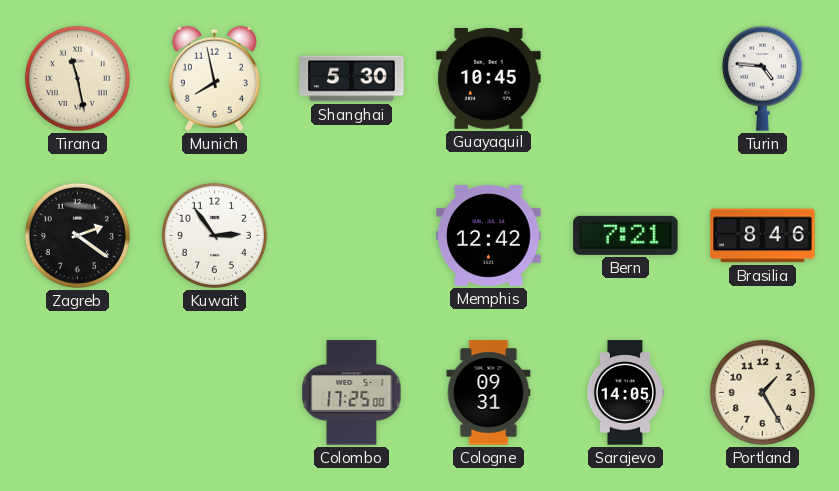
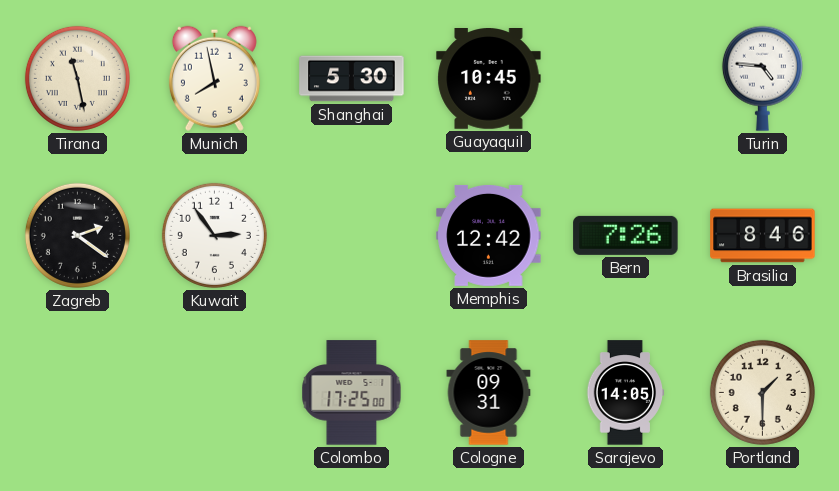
Bern: 7:21 -> 7:26 (626, 235)
Portland: 1:25 -> 1:30 (762, 392)
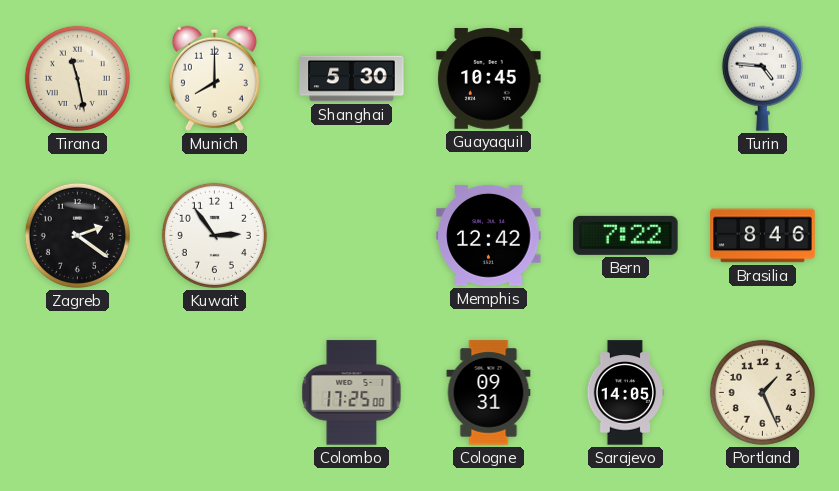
Munich: 7:58 -> 8:00 (214, 78)
Bern: 7:26 -> 7:22 (626, 235)
Portland: 1:30 -> 1:26 (762, 392)
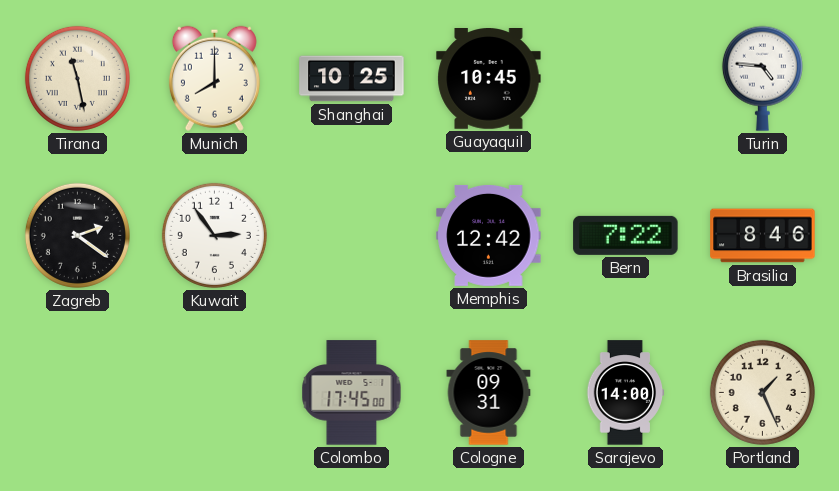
Shanghai: 5:30 -> 10:25 (352, 79)
Colombo: 17:25 -> 17:45 (352, 393)
Sarajevo: 14:05 -> 14:00 (626, 393)
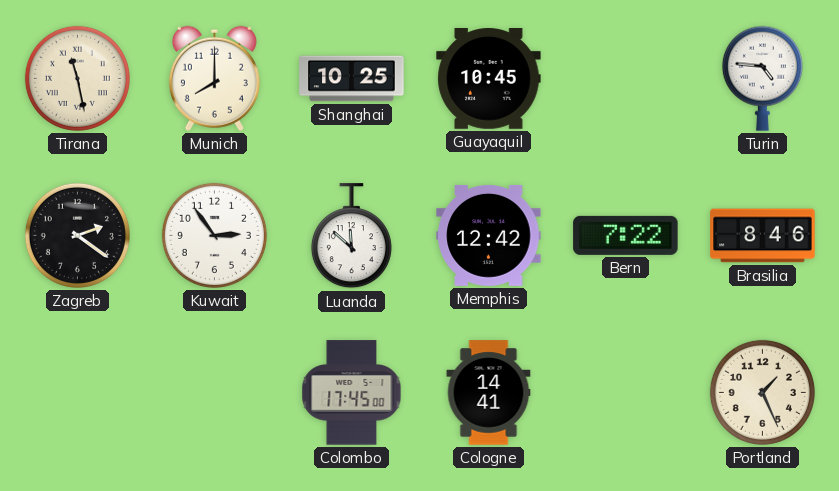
Luanda: none -> 11:52 (351, 236)
Cologne: 09:31 -> 14:41 (489, 393)
Sarajevo: 14:00 -> none (626, 393)
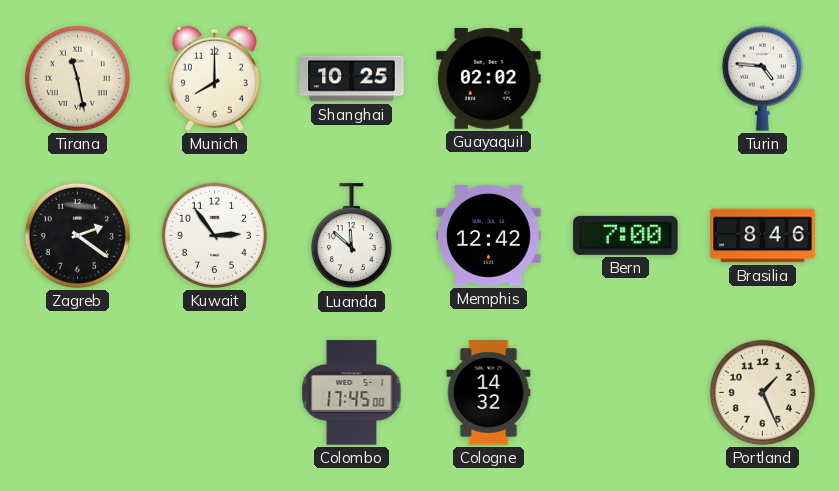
Guayaquil: 10:45 -> 02:02 (489, 79)
Bern: 7:22 -> 7:00 (626, 235)
Cologne: 14:41 -> 14:32 (489, 393)
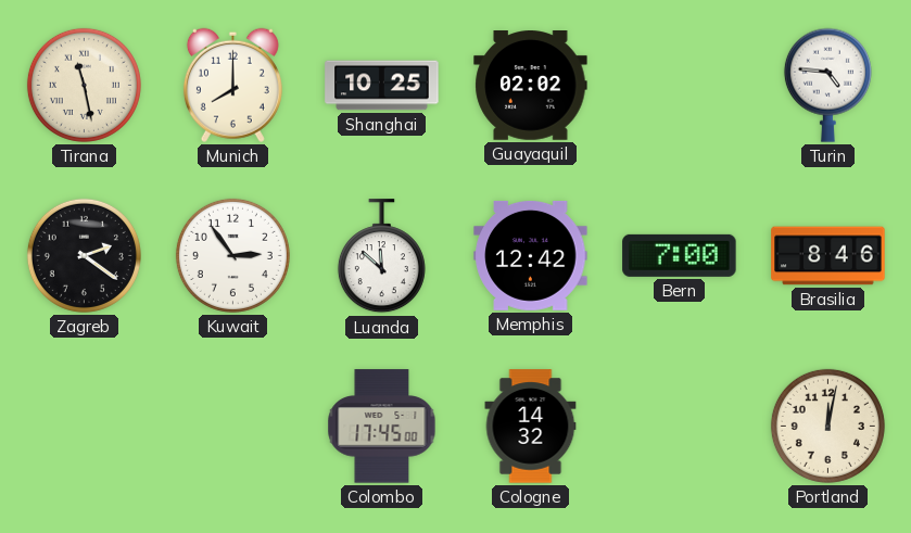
Portland: 1:26 -> 12:02 (827, 426)
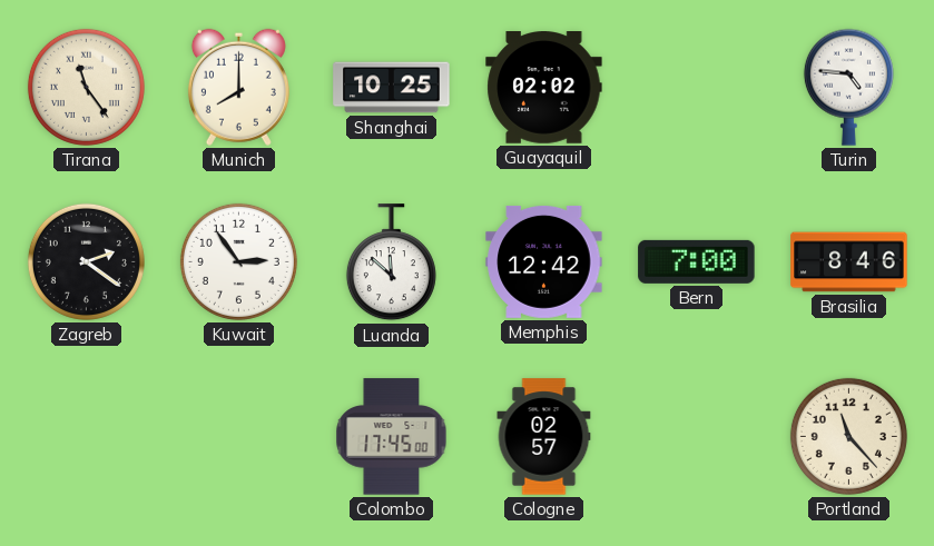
Tirana: 11:28 -> 11:24 (86, 87)
Cologne: 14:32 -> 02:57 (544, 437)
Portland: 12:02 -> 11:23 (848, 436)
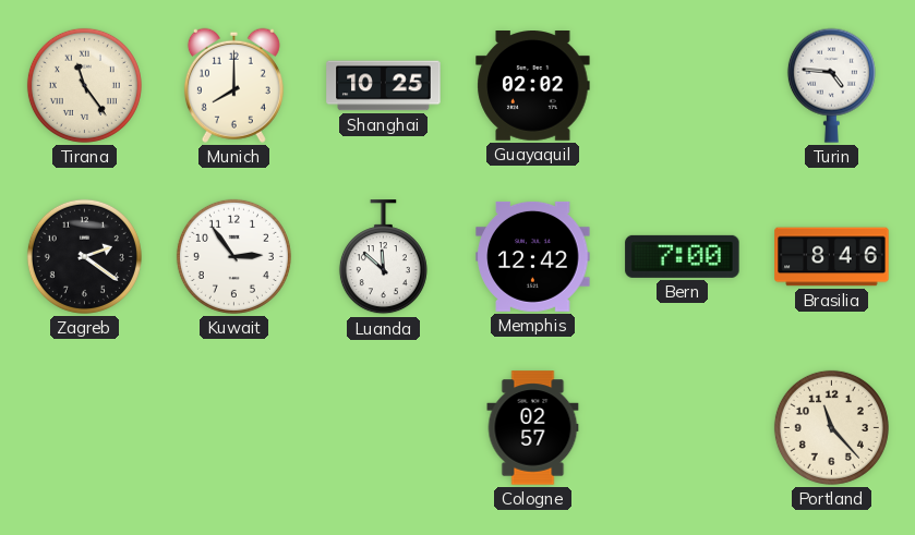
Colombo: 17:45 -> none (392, 437)
